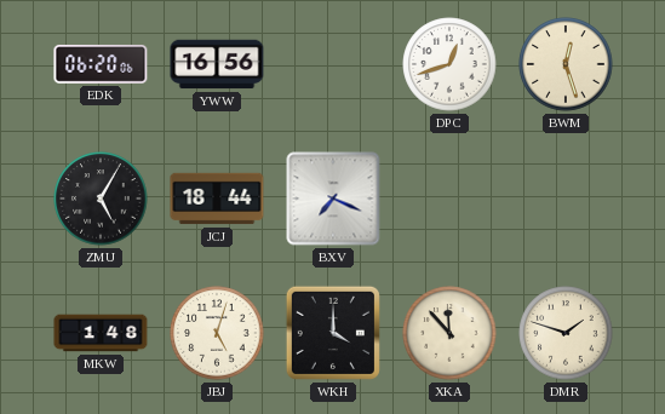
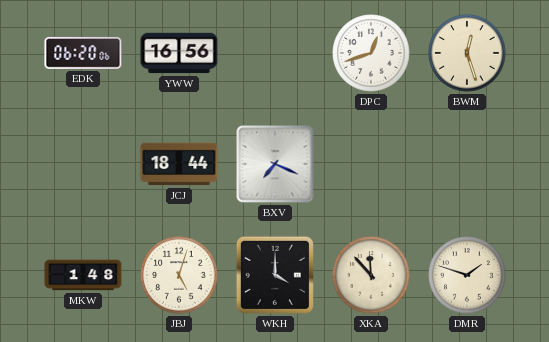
ZMU: 5:05 -> none (101, 199)
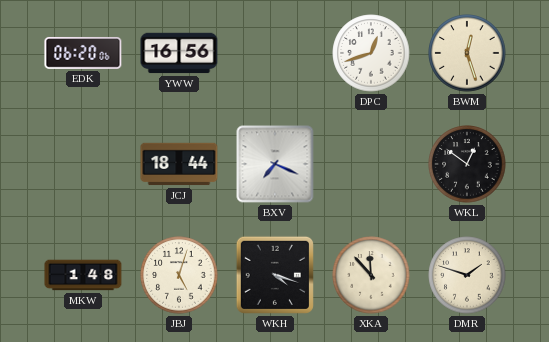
WKL: none -> 12:51 (467, 164)
WKH: 4:00 -> 4:18 (275, 275)
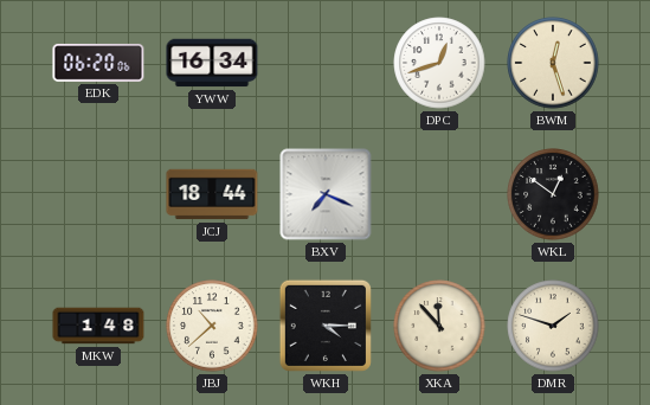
YWW: 16:56 -> 16:34 (212, 63)
JBJ: 5:03 -> 10:38 (212, 326)
WKH: 4:18 -> 4:15 (326, 326)
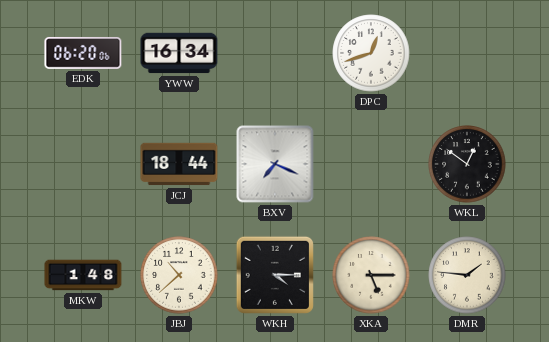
BWM: 12:27 -> none (553, 63)
XKA: 11:53 -> 5:15 (371, 275)
DMR: 1:48 -> 1:46 (467, 275)
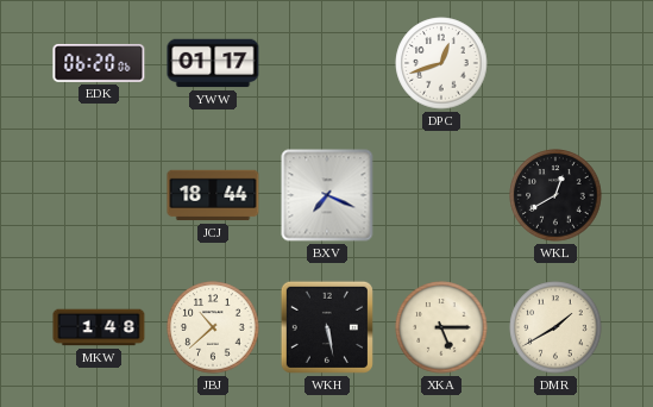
YWW: 16:34 -> 01:17 (213, 63)
WKL: 12:51 -> 12:40 (555, 195)
WKH: 4:15 -> 5:28 (327, 327)
DMR: 1:46 -> 1:40 (555, 327)
